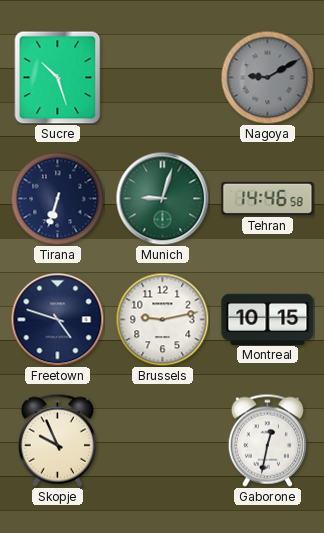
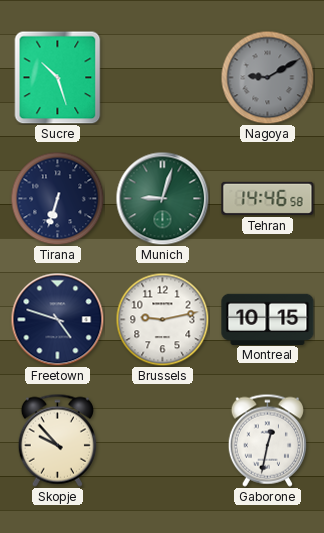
Skopje: 9:56 -> 9:53 (57, 440)
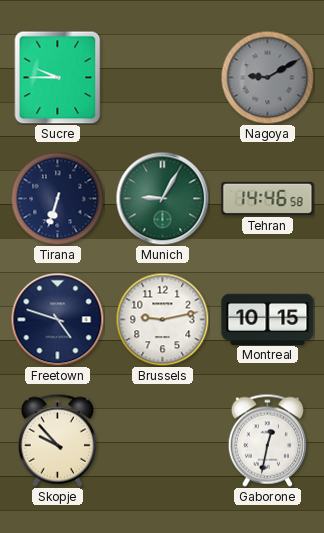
Sucre: 10:27 -> 9:45 (58, 77)
Munich: 9:03 -> 9:05 (162, 198)
